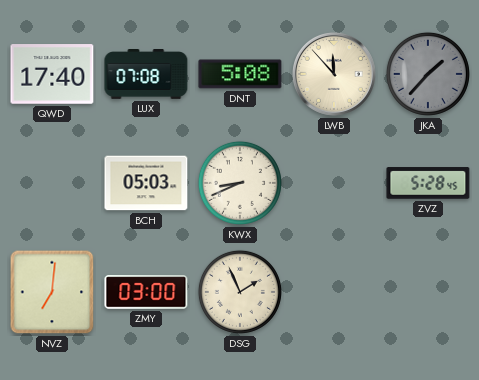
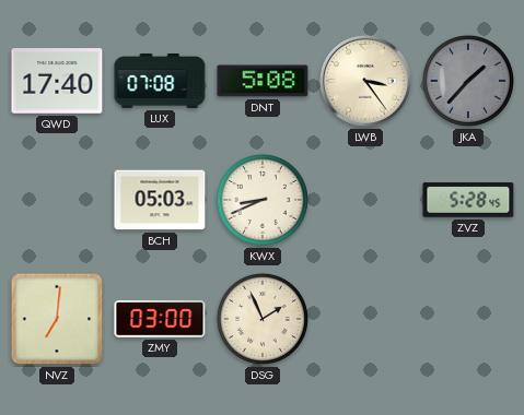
LWB: 11:53 -> 3:24 (365, 81)
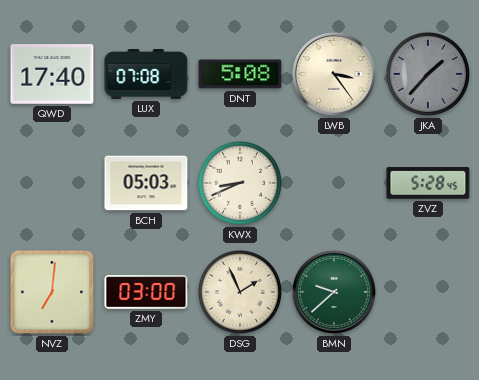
BMN: none -> 9:38 (334, 292)
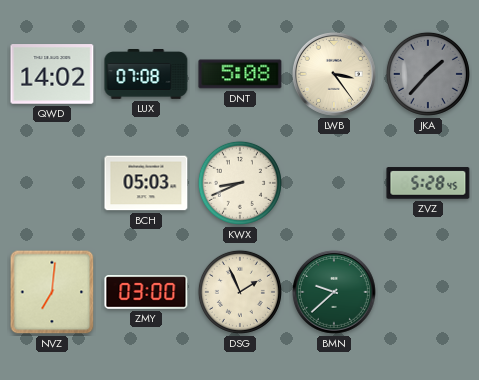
QWD: 17:40 -> 14:02 (52, 74)
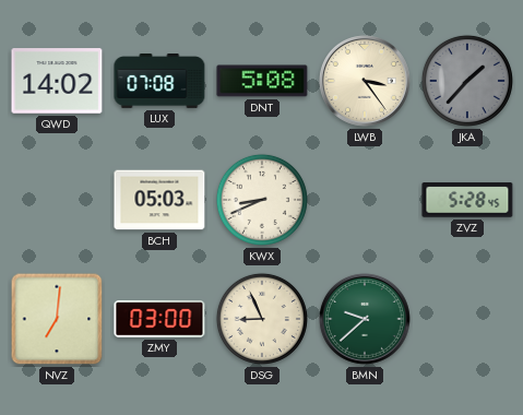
DSG: 1:56 -> 8:56 (262, 319)
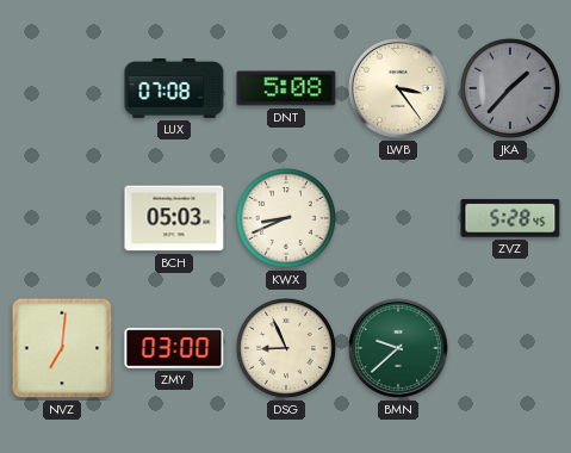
QWD: 14:02 -> none (57, 81)
